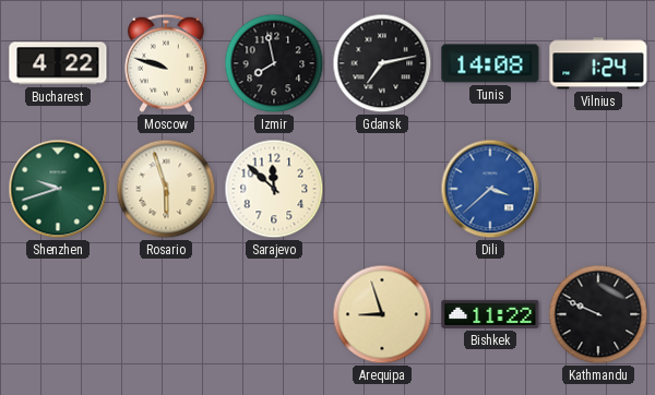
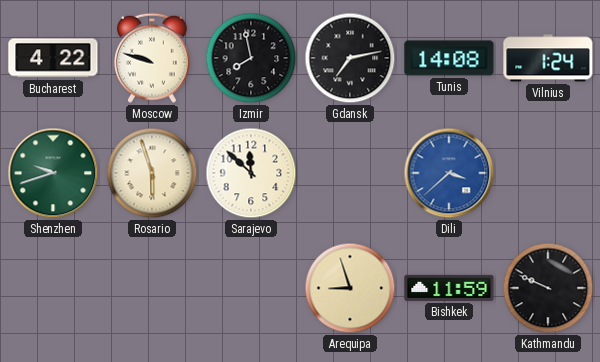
Bishkek: 11:22 -> 11:59 (449, 288)
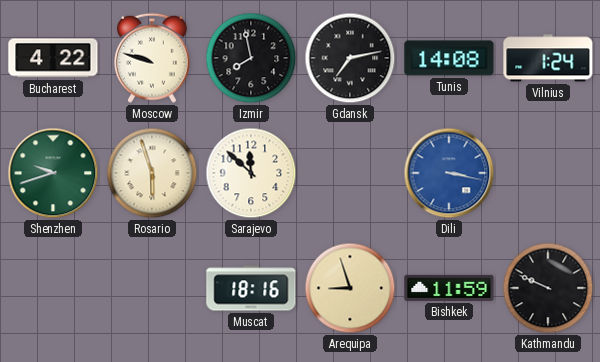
Dili: 3:38 -> 3:17 (449, 173)
Muscat: none -> 18:16 (251, 288)
